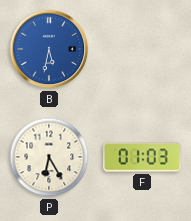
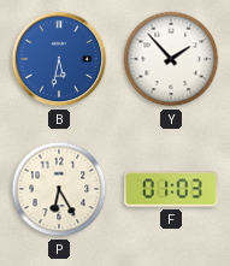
Y: none -> 1:53 (171, 59)
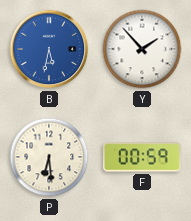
P: 6:25 -> 6:29 (49, 157)
F: 01:03 -> 00:59 (143, 157)
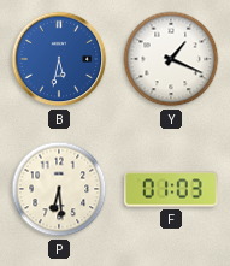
Y: 1:53 -> 1:19 (171, 59)
F: 00:59 -> 01:03 (172, 189)
